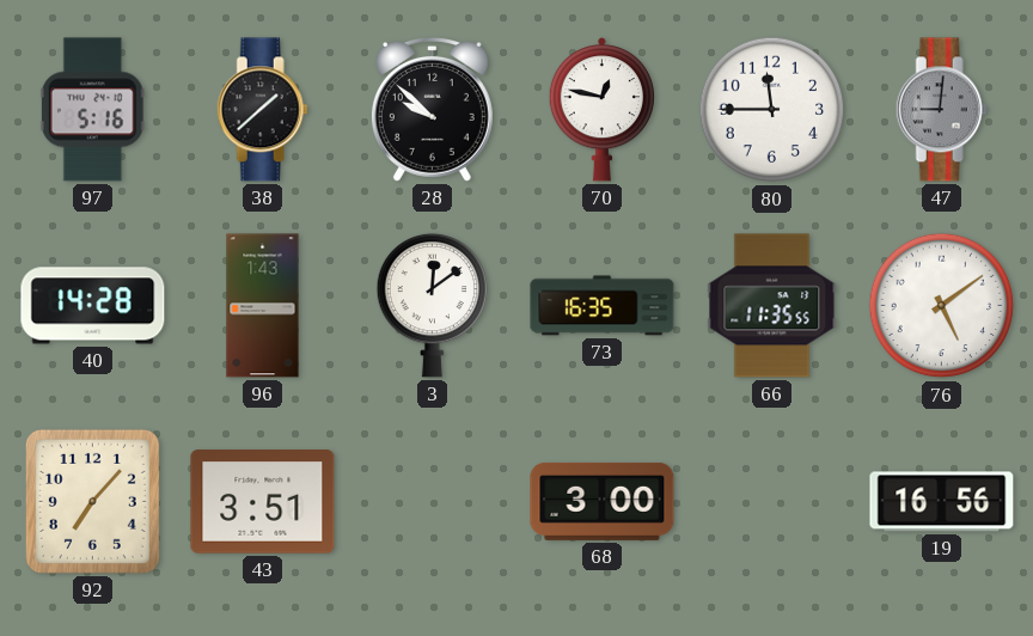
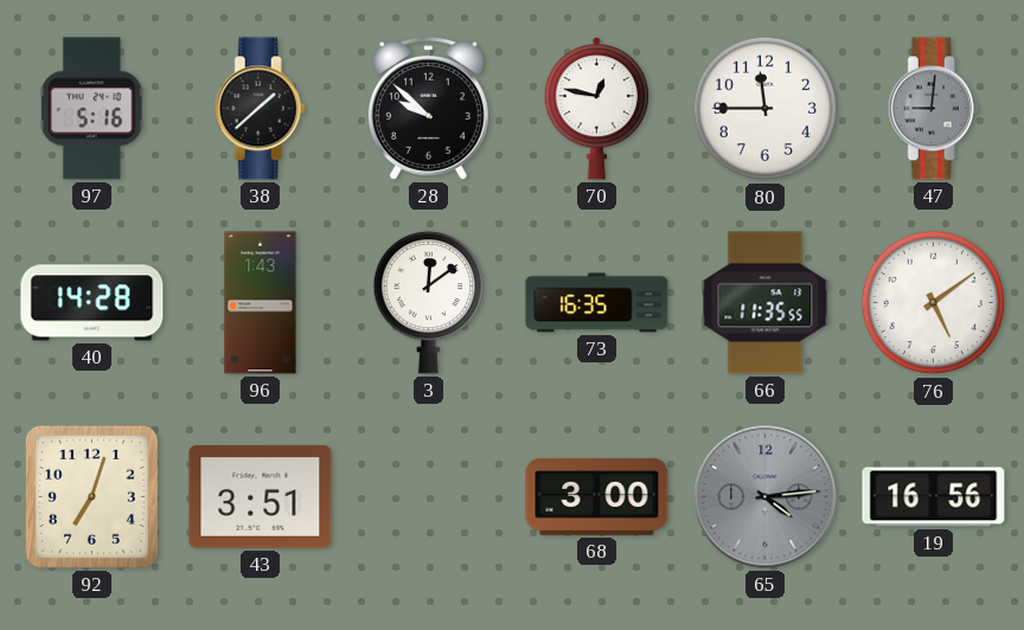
92: 7:07 -> 7:03 (91, 496)
65: none -> 4:14 (766, 497)
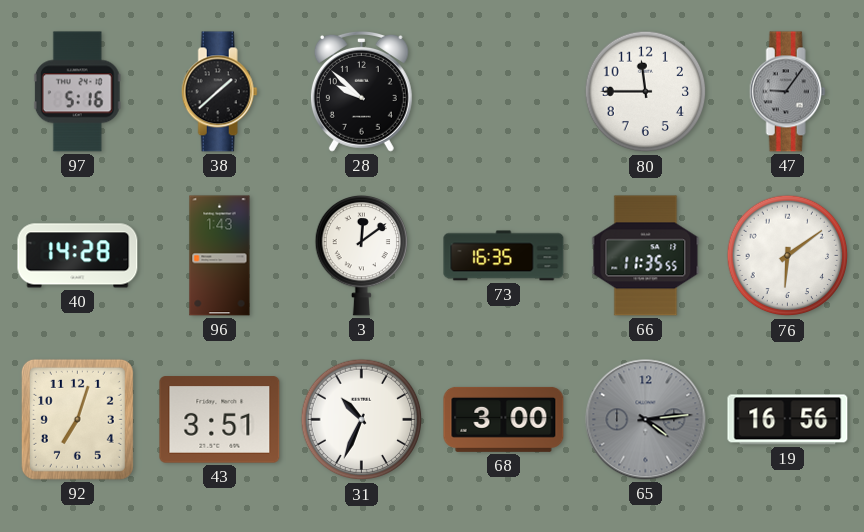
70: 12:47 -> none (596, 109)
47: 9:01 -> 9:06 (787, 92)
76: 5:09 -> 6:09 (788, 256)
31: none -> 10:34 (362, 420)
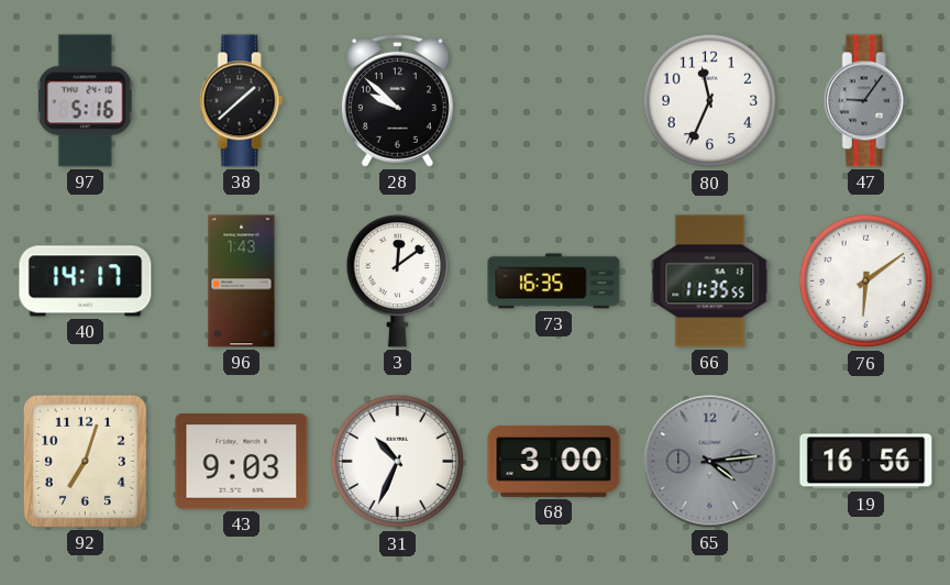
80: 11:45 -> 11:34 (710, 101)
40: 14:28 -> 14:17 (86, 282)
43: 3:51 -> 9:03 (242, 462)
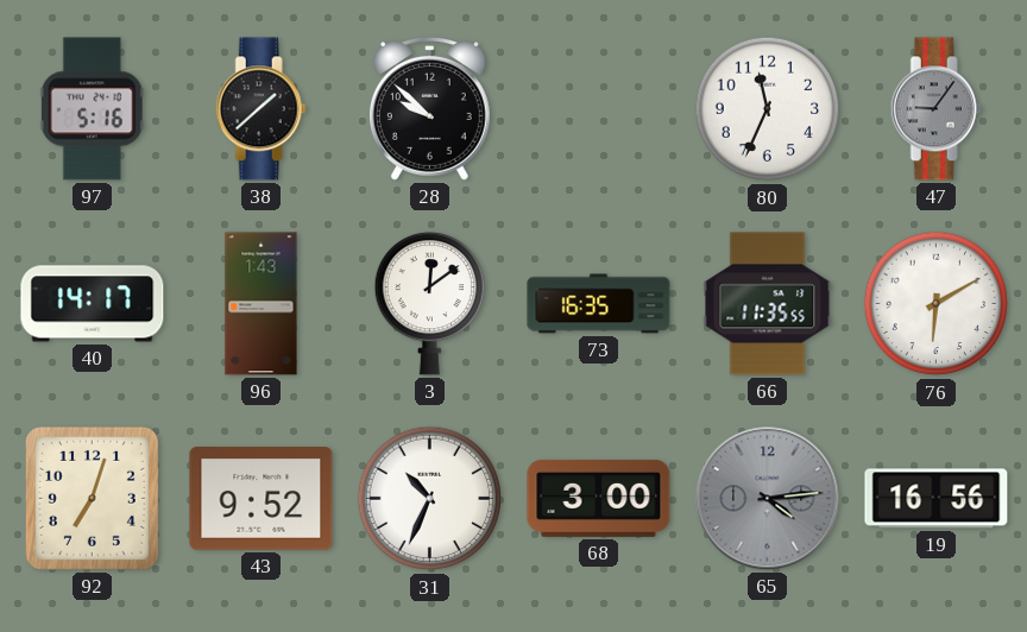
76: 6:09 -> 6:10 (937, 304)
43: 9:03 -> 9:52 (262, 499)
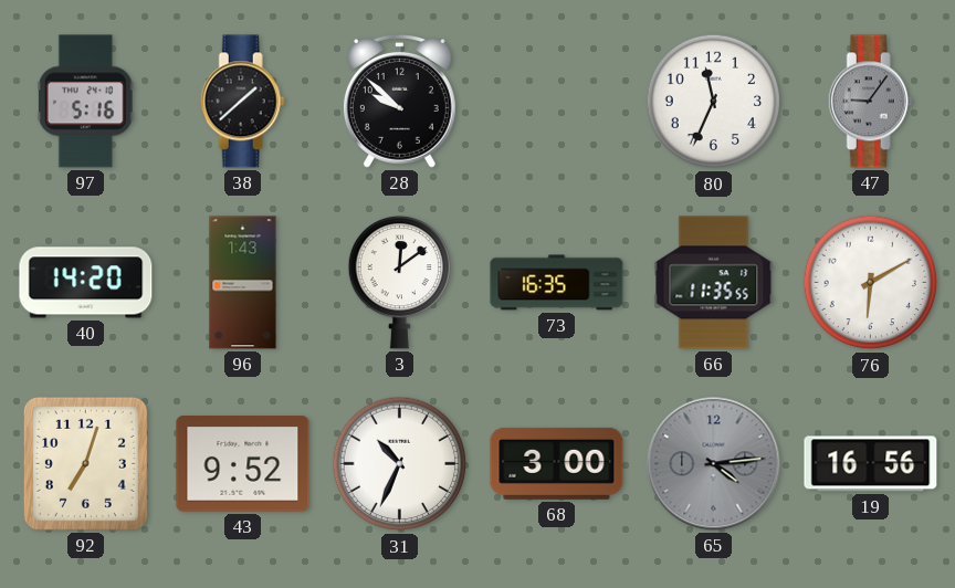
40: 14:17 -> 14:20 (86, 283)
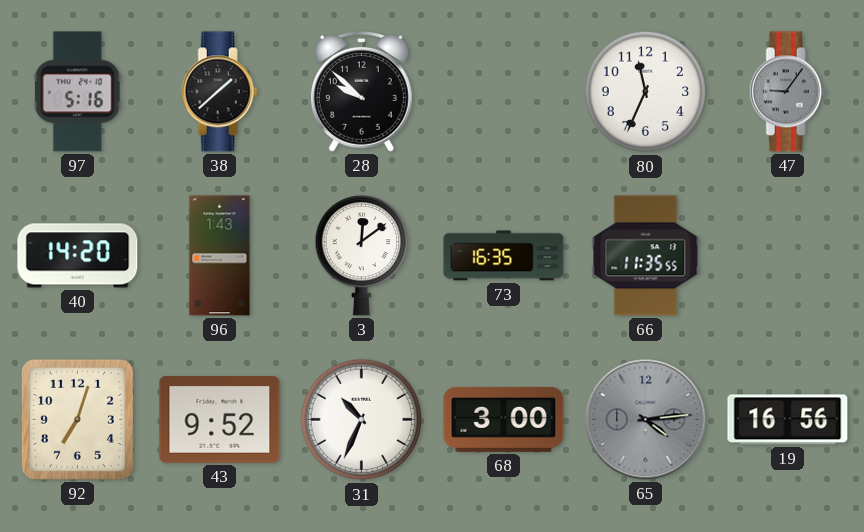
76: 6:10 -> none (871, 283)
